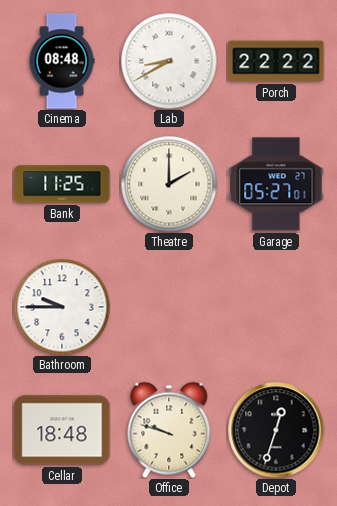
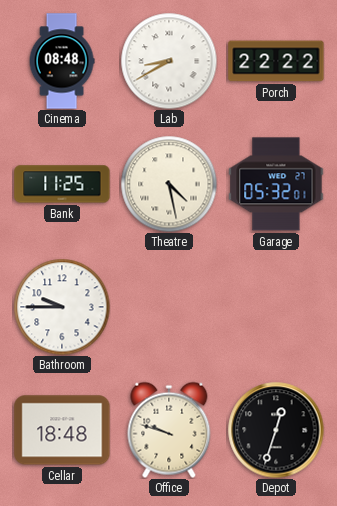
Theatre: 2:00 -> 4:28 (169, 184)
Garage: 05:27 -> 05:32 (276, 184)
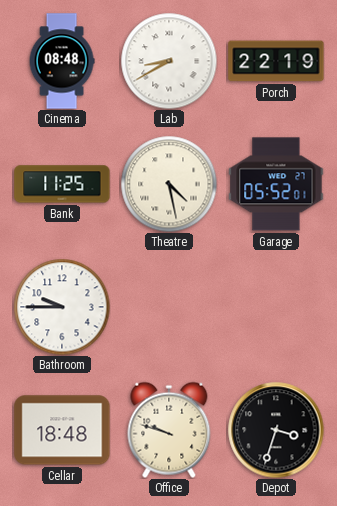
Porch: 22:22 -> 22:19 (276, 61)
Garage: 05:32 -> 05:52 (276, 184)
Depot: 12:33 -> 3:33 (276, 430)
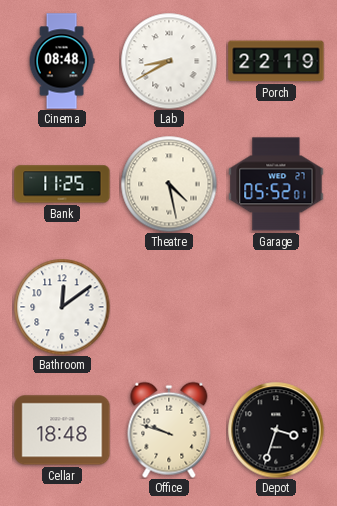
Bathroom: 9:45 -> 12:09 (62, 307)
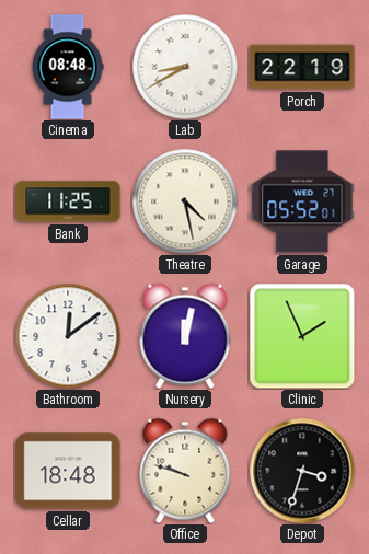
Nursery: none -> 12:02 (185, 336)
Clinic: none -> 1:56 (302, 336)
